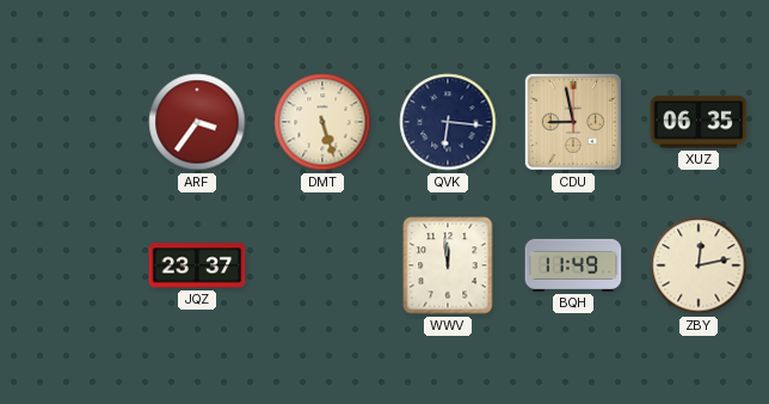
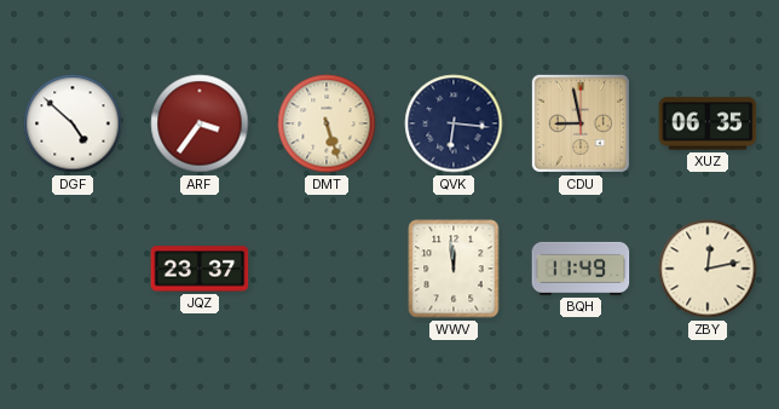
DGF: none -> 4:52 (73, 123)
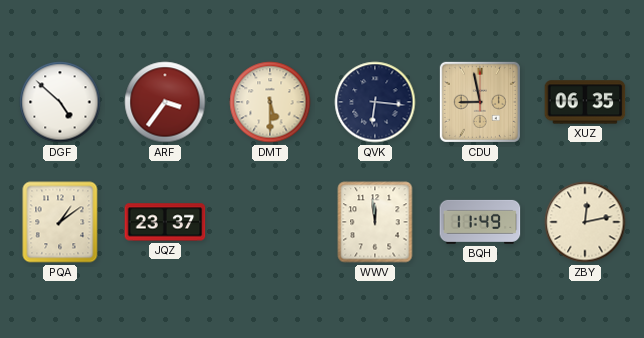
DMT: 5:27 -> 5:30 (270, 102)
PQA: none -> 1:09 (60, 222)
